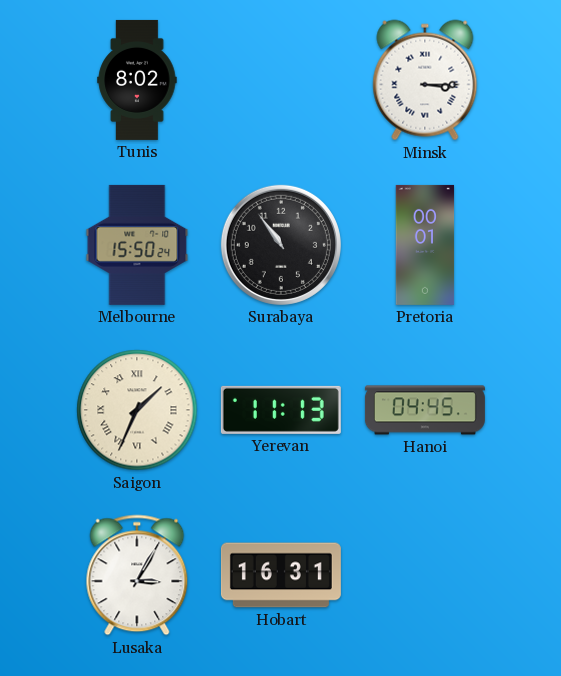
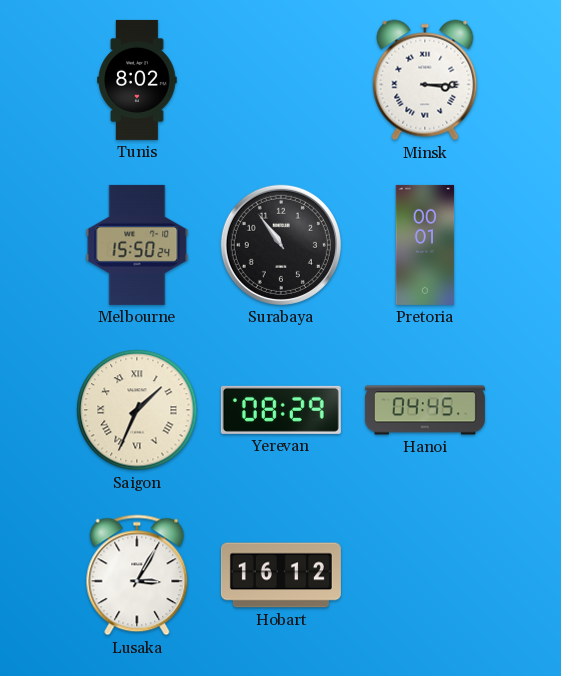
Yerevan: 11:13 -> 08:29 (281, 410)
Hobart: 16:31 -> 16:12 (281, 575)
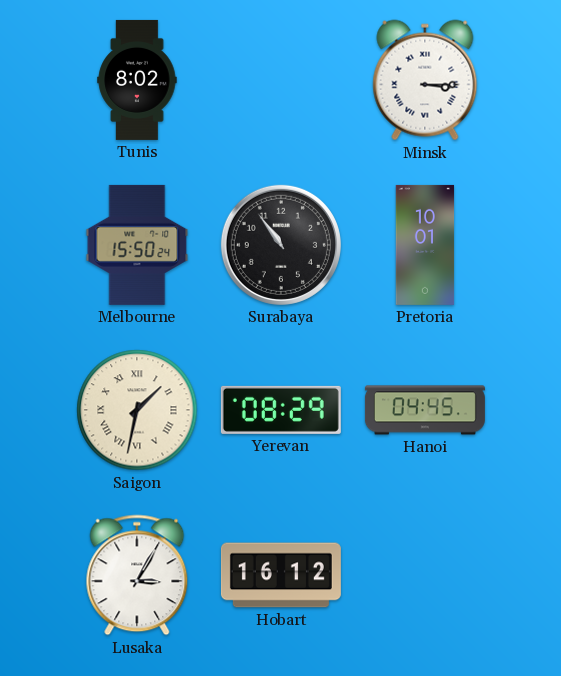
Pretoria: 00:01 -> 10:01 (425, 245)
Saigon: 1:34 -> 1:32 (137, 410)
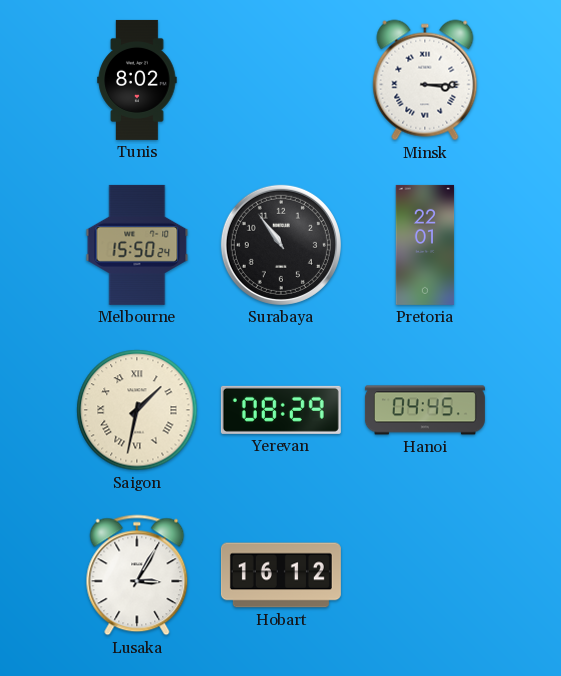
Pretoria: 10:01 -> 22:01 (425, 245)
